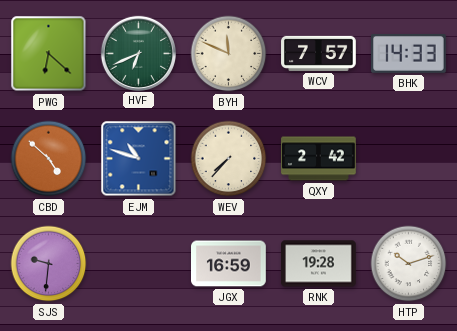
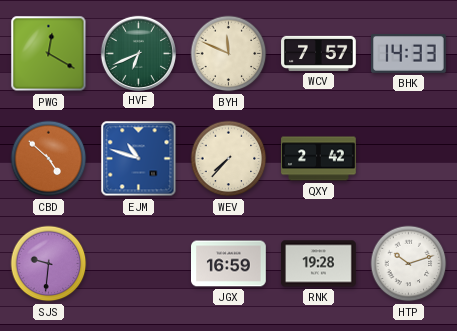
PWG: 6:22 -> 12:20 (49, 54)
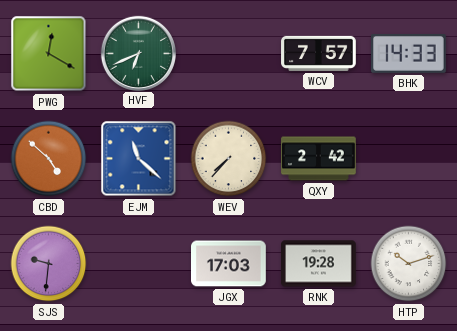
BYH: 11:49 -> none (229, 54)
EJM: 10:48 -> 11:22 (139, 159)
JGX: 16:59 -> 17:03 (229, 264)
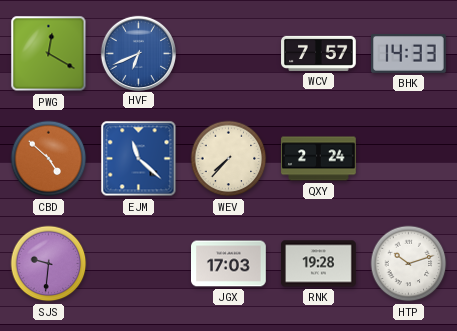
HVF dial: green -> blue (138, 53)
QXY: 2:42 -> 2:24 (319, 159)
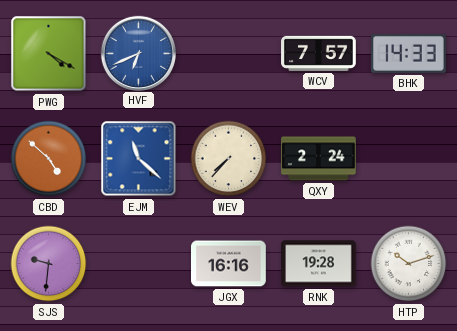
PWG: 12:20 -> 4:20 (49, 54)
JGX: 17:03 -> 16:16 (229, 264)
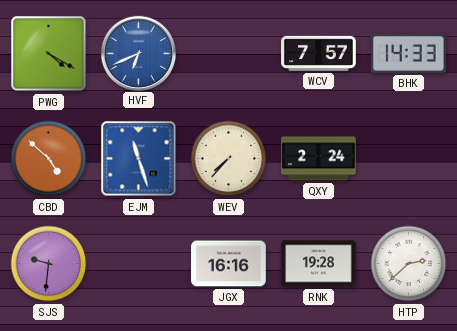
EJM: 11:22 -> 11:27 (139, 159)
HTP: 10:12 -> 2:38 (409, 264)
